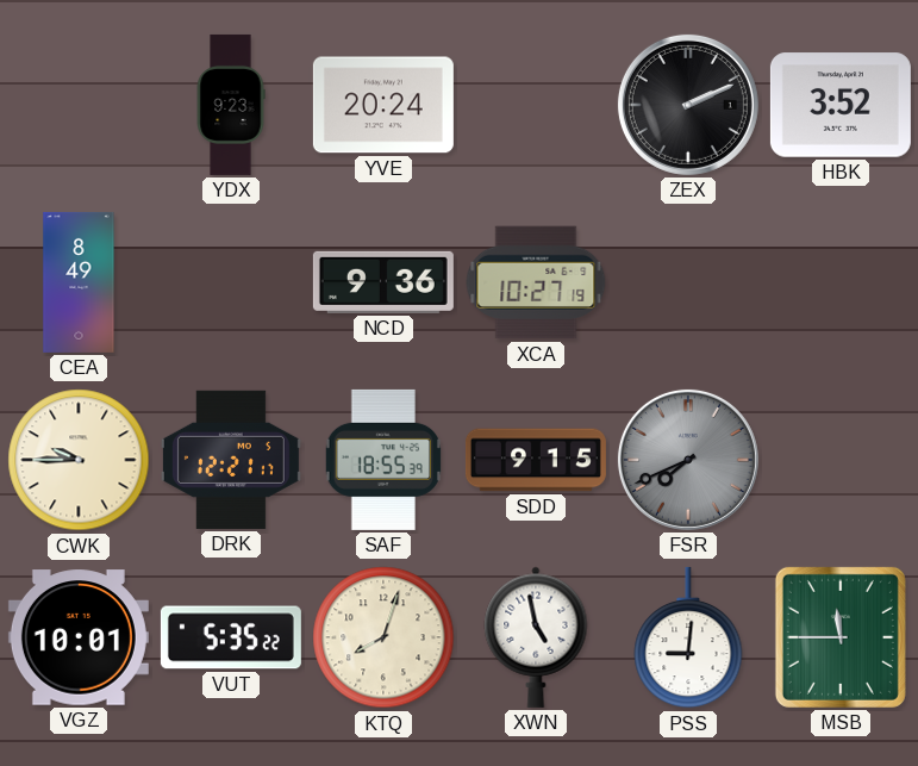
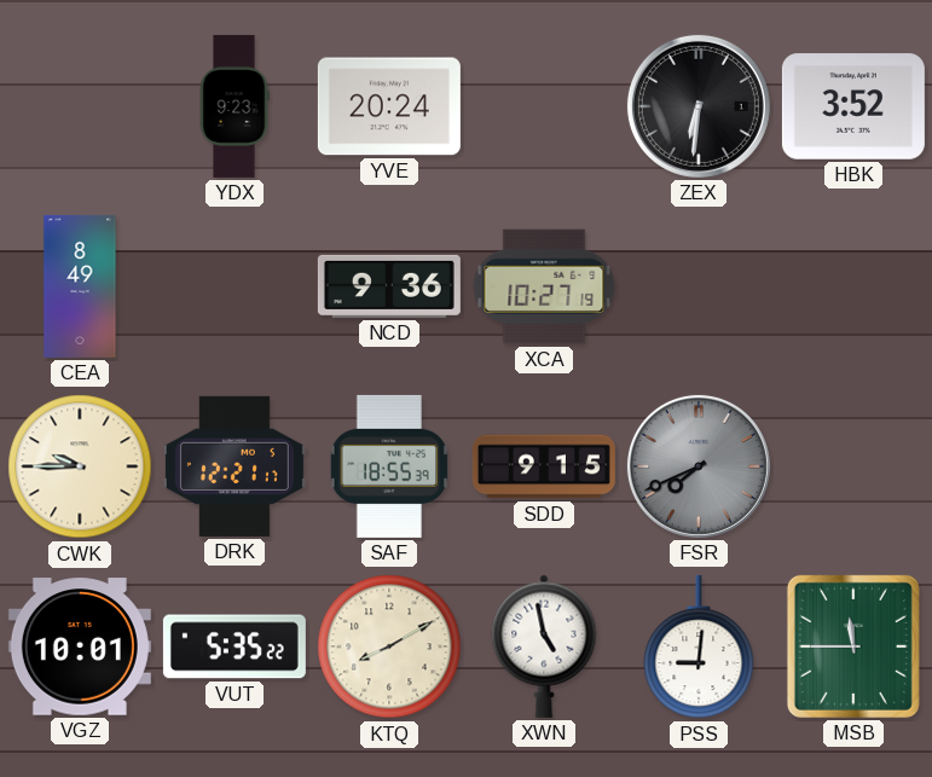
ZEX: 2:11 -> 6:31 (699, 106)
KTQ: 8:03 -> 8:10 (389, 646)
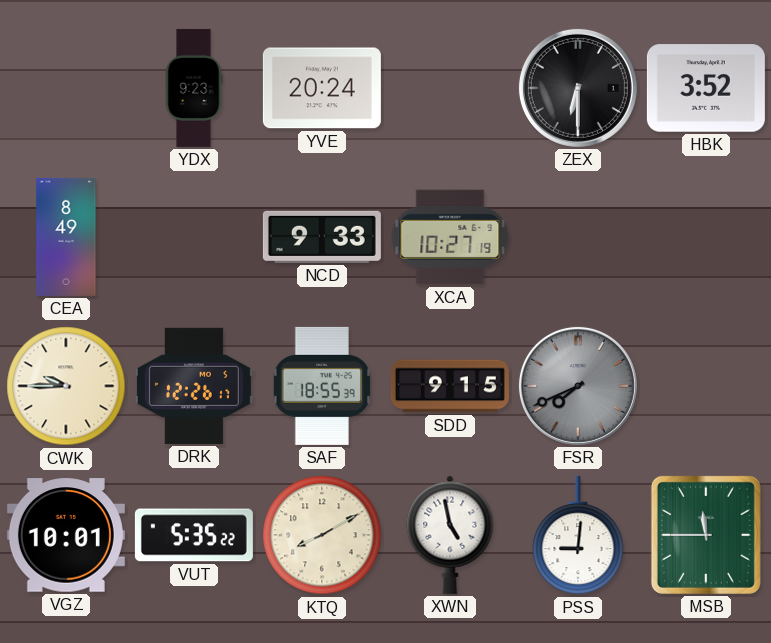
ZEX: 6:31 -> 6:30 (578, 88)
NCD: 9:36 -> 9:33 (322, 237)
DRK: 12:21 -> 12:26 (194, 386)
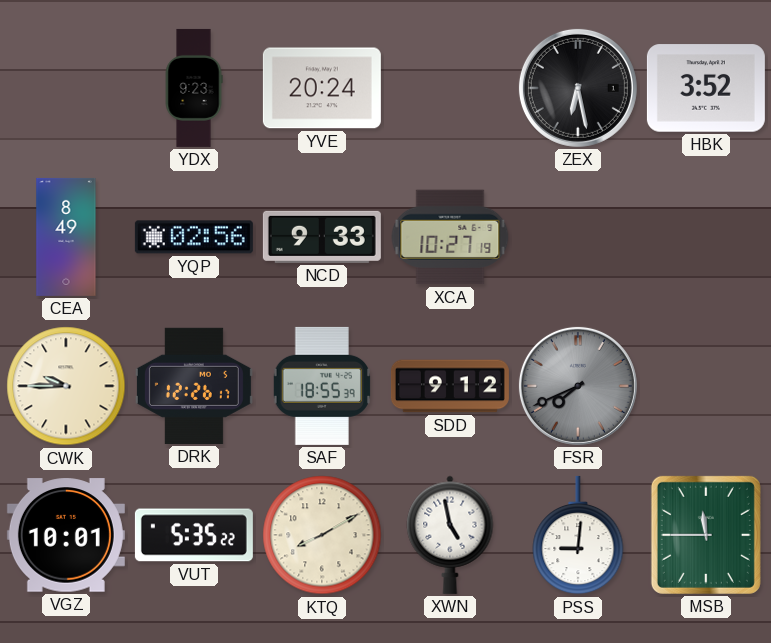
ZEX: 6:30 -> 6:28 (578, 88)
YQP: none -> 02:56 (194, 237)
SDD: 9:15 -> 9:12 (450, 386)
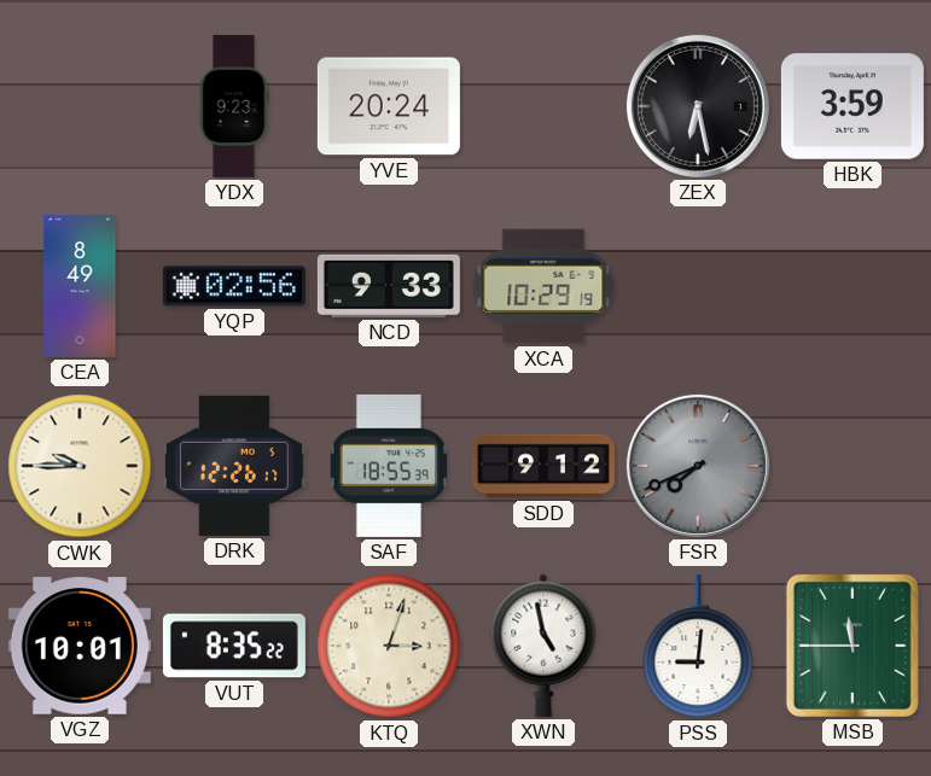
HBK: 3:52 -> 3:59 (853, 106)
XCA: 10:27 -> 10:29 (543, 286)
VUT: 5:35 -> 8:35 (234, 646)
KTQ: 8:10 -> 3:03 (389, 646)
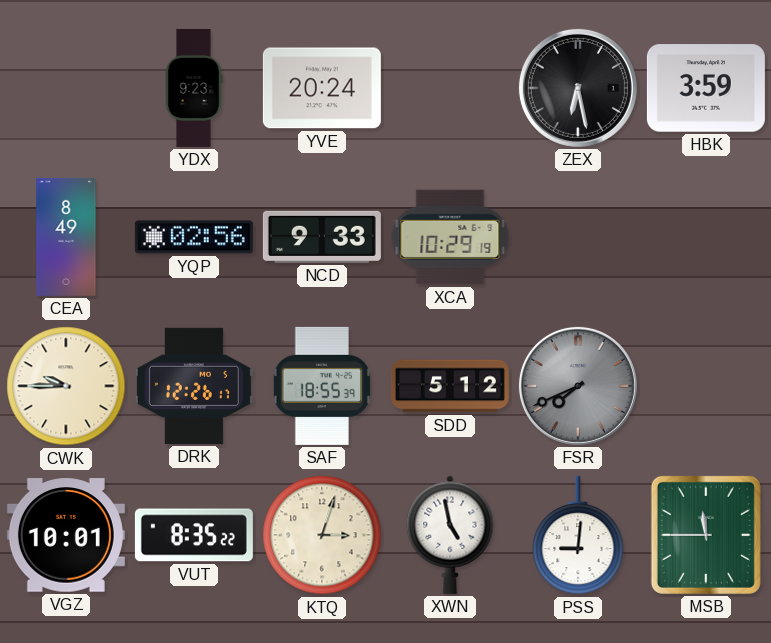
SDD: 9:12 -> 5:12 (450, 386)
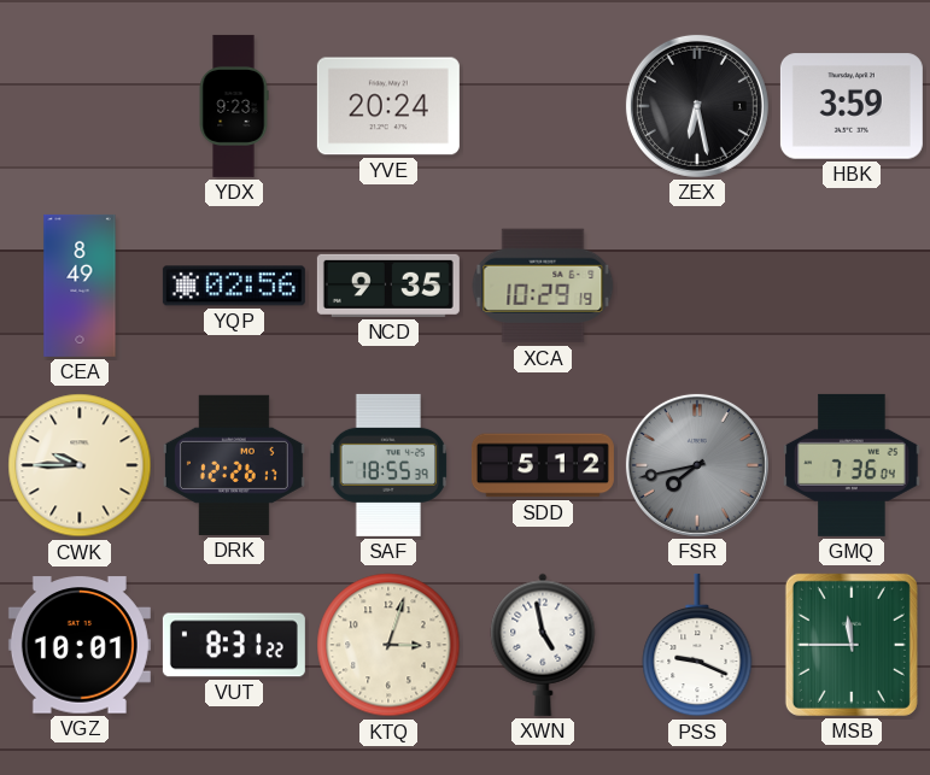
NCD: 9:33 -> 9:35 (388, 286)
FSR: 7:41 -> 7:43 (697, 465)
GMQ: none -> 7:36 (852, 465)
VUT: 8:35 -> 8:31 (234, 645)
PSS: 9:01 -> 9:19 (697, 645)
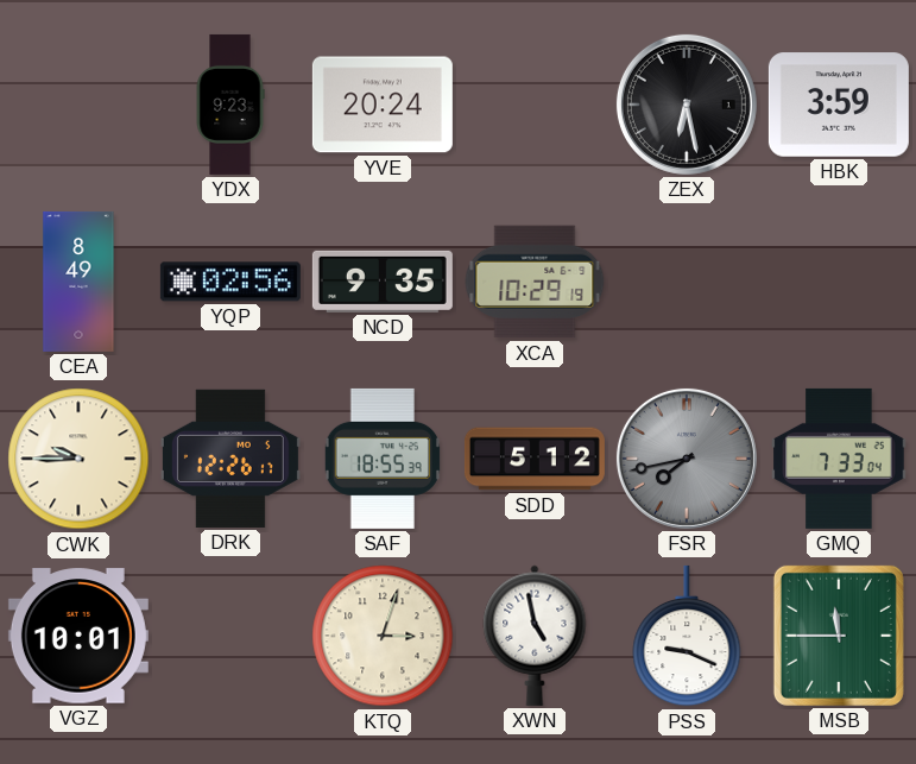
GMQ: 7:36 -> 7:33 (839, 459)
VUT: 8:31 -> none (234, 645)
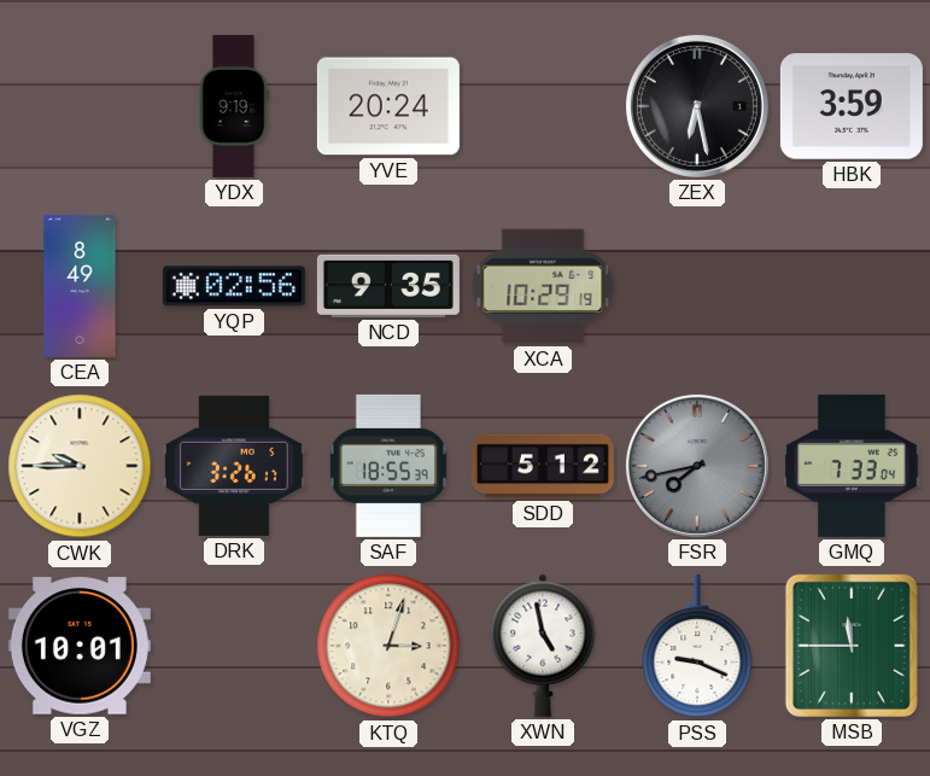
YDX: 9:23 -> 9:19 (234, 106)
DRK: 12:26 -> 3:26 (234, 466)
